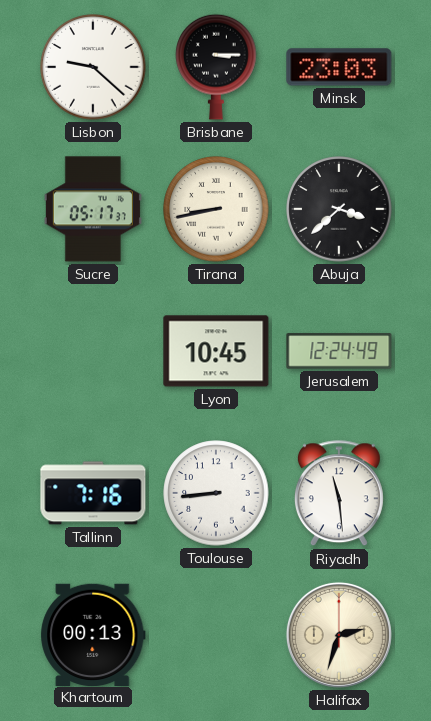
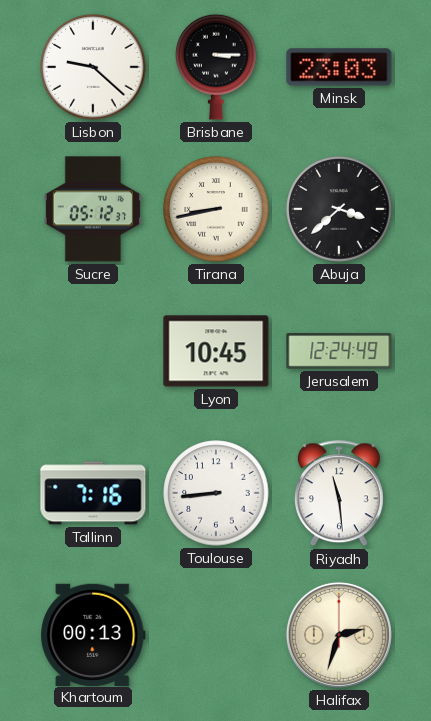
Sucre: 05:17 -> 05:12 (93, 209)
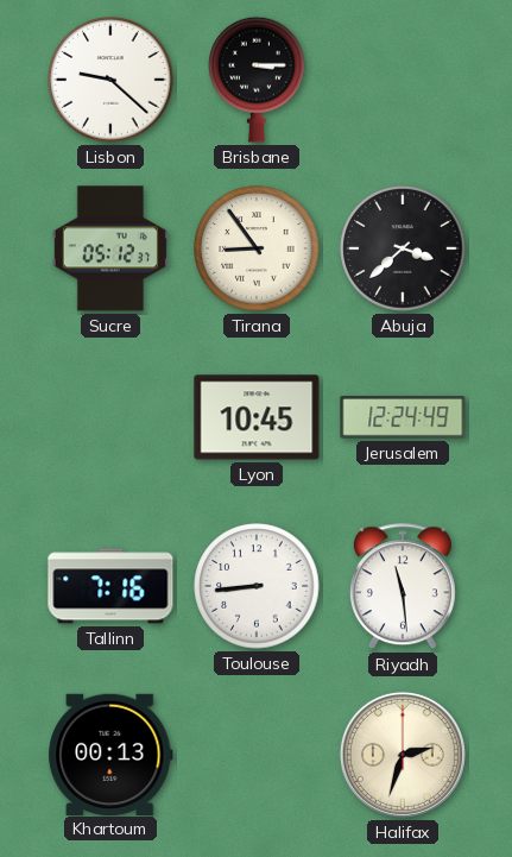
Minsk: 23:03 -> none (339, 67)
Tirana: 8:43 -> 8:54 (257, 248)
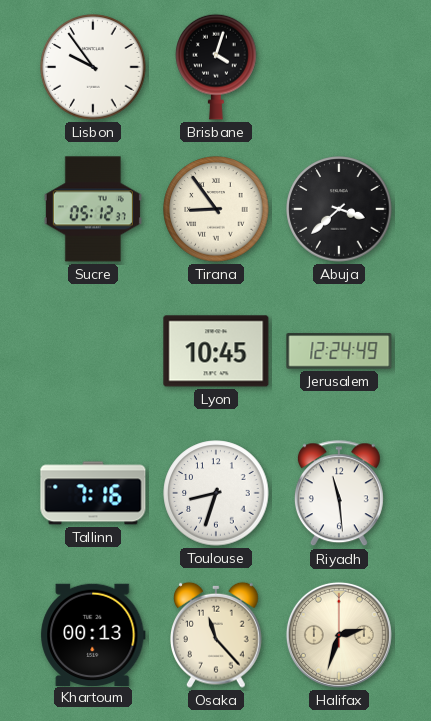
Lisbon: 9:22 -> 9:54 (93, 67)
Brisbane: 3:15 -> 4:03 (216, 67)
Toulouse: 8:44 -> 8:33 (216, 493)
Osaka: none -> 11:23 (217, 635)
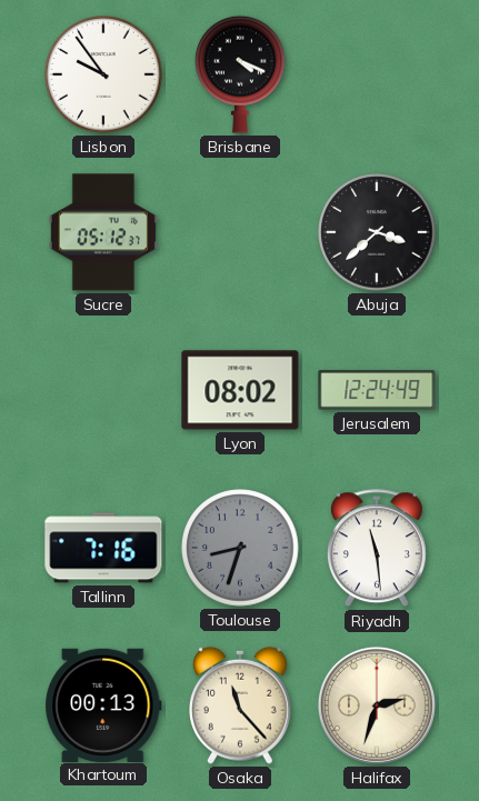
Brisbane: 4:03 -> 4:19 (240, 74)
Tirana: 8:54 -> none (216, 209)
Lyon: 10:45 -> 08:02 (240, 390)
Toulouse dial: white -> grey (240, 548)
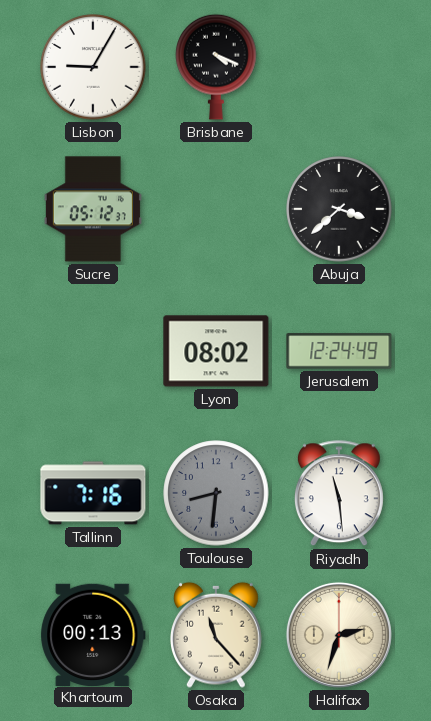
Lisbon: 9:54 -> 9:05 (93, 67)
Toulouse: 8:33 -> 8:31 (216, 493)
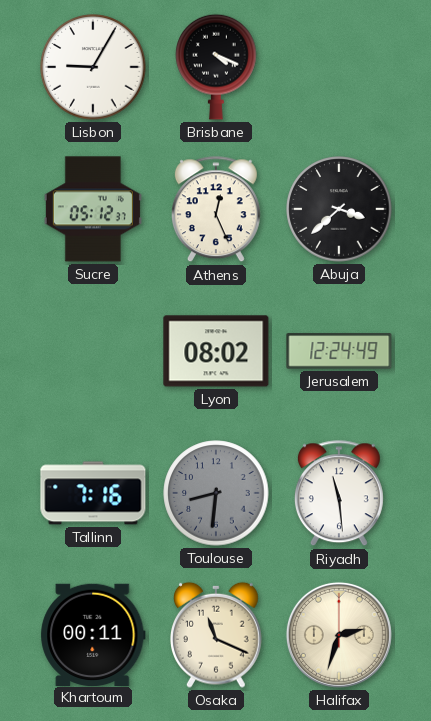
Athens: none -> 12:26 (216, 210)
Khartoum: 00:13 -> 00:11 (93, 634)
Osaka: 11:23 -> 11:19 (217, 635)
